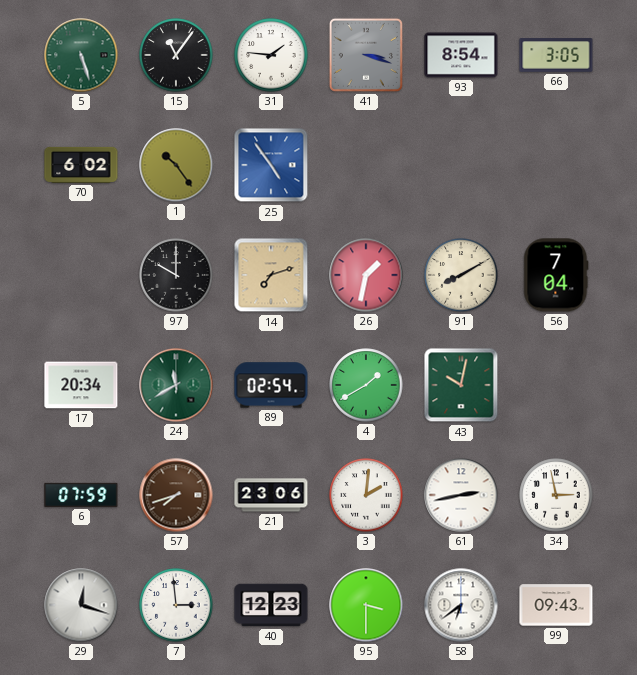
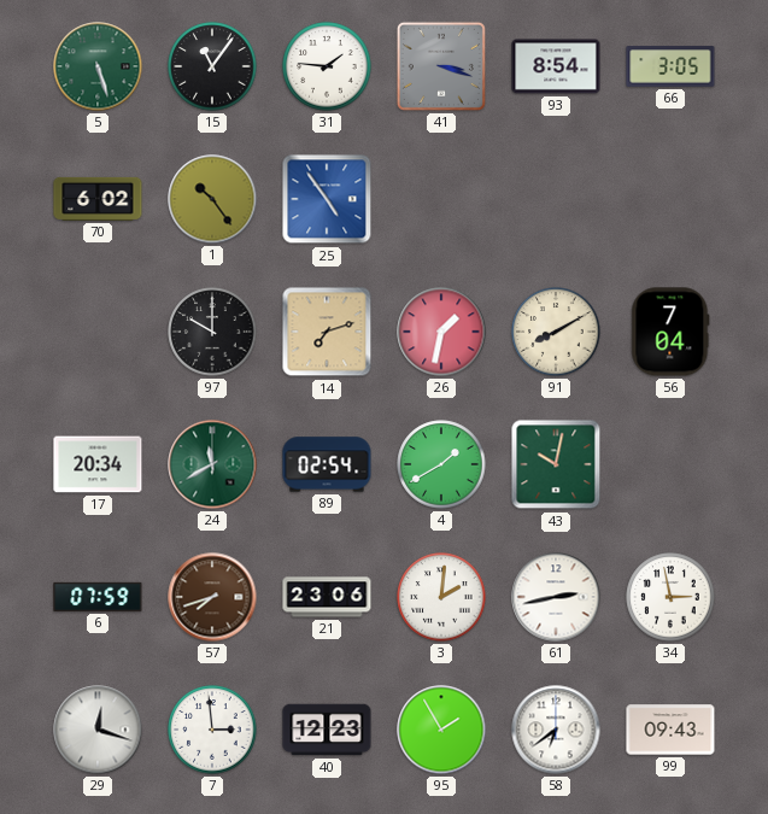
95: 3:30 -> 1:55 (441, 730)
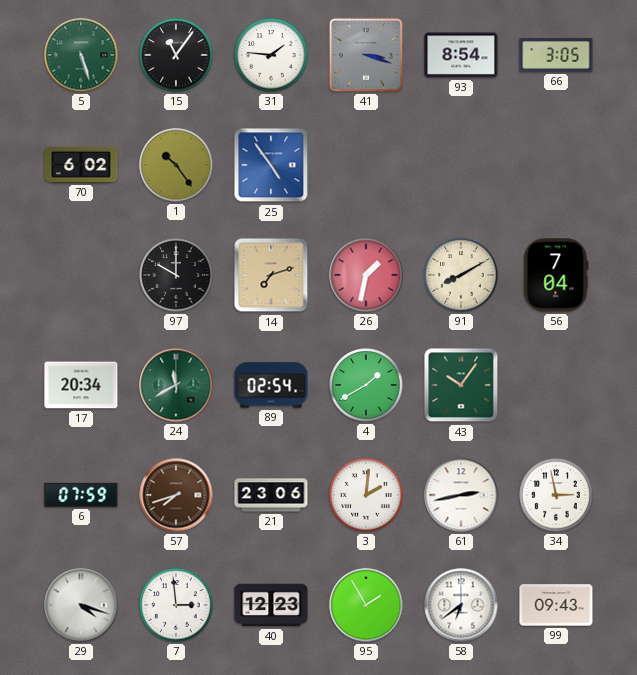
43: 10:02 -> 10:06 (461, 385)
29: 12:18 -> 4:18 (81, 605)
